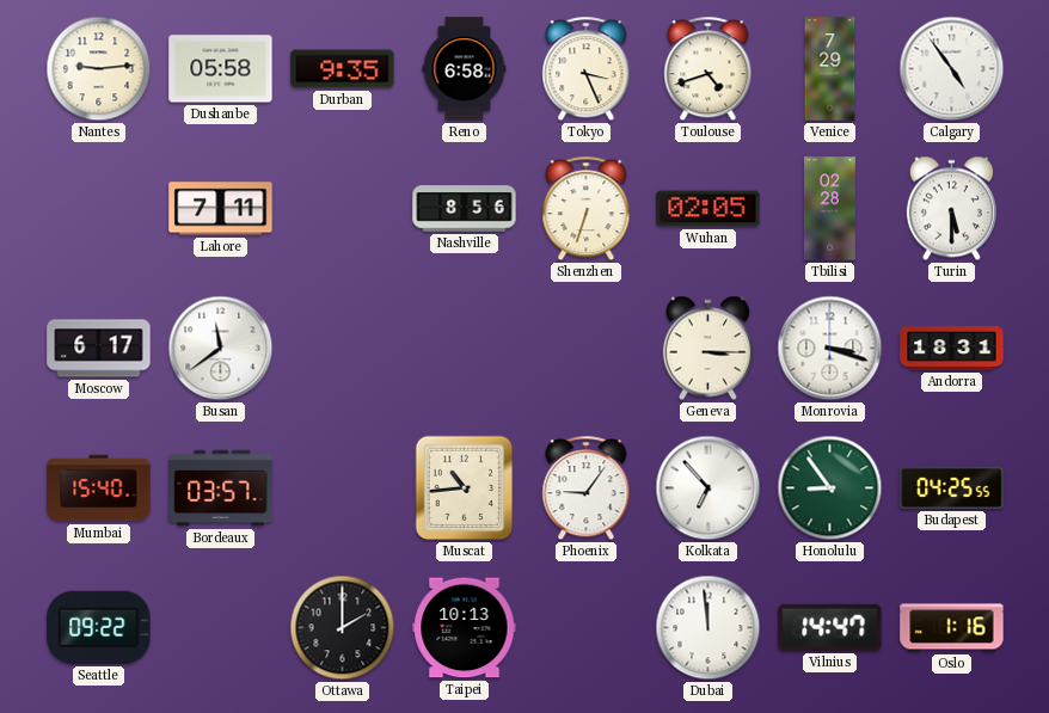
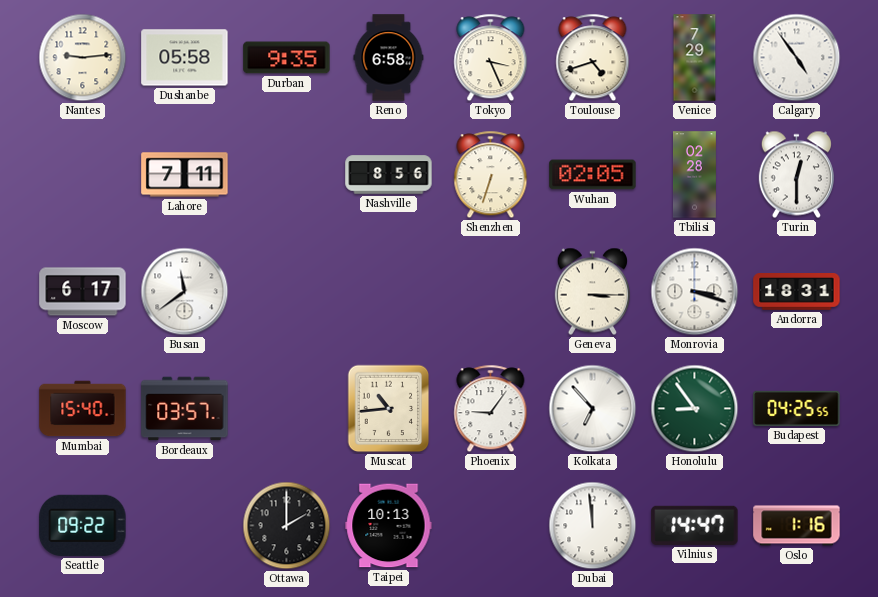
Turin: 5:30 -> 12:30 (796, 175)
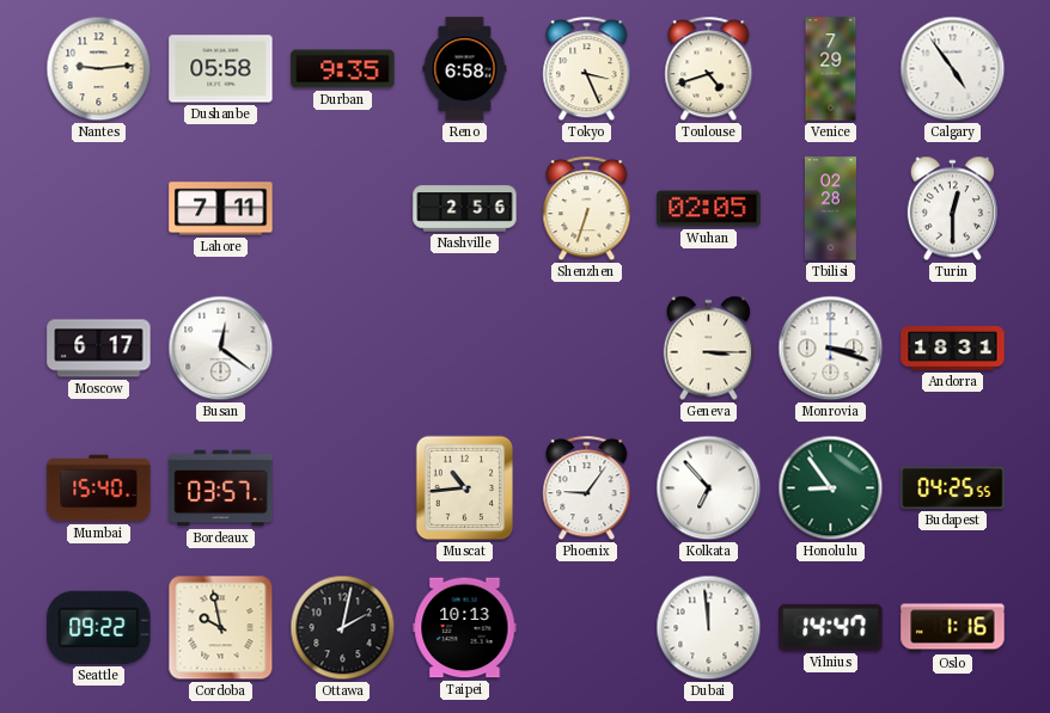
Nashville: 8:56 -> 2:56 (465, 209)
Busan: 11:39 -> 12:21 (221, 349)
Cordoba: none -> 9:58 (221, 628)
Ottawa: 2:00 -> 2:02 (343, 628)
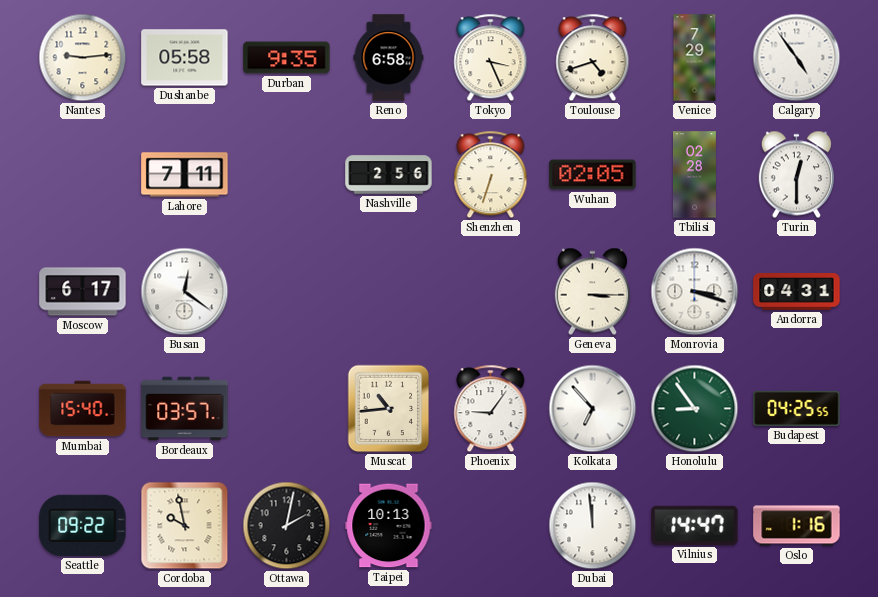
Andorra: 18:31 -> 04:31 (797, 292)
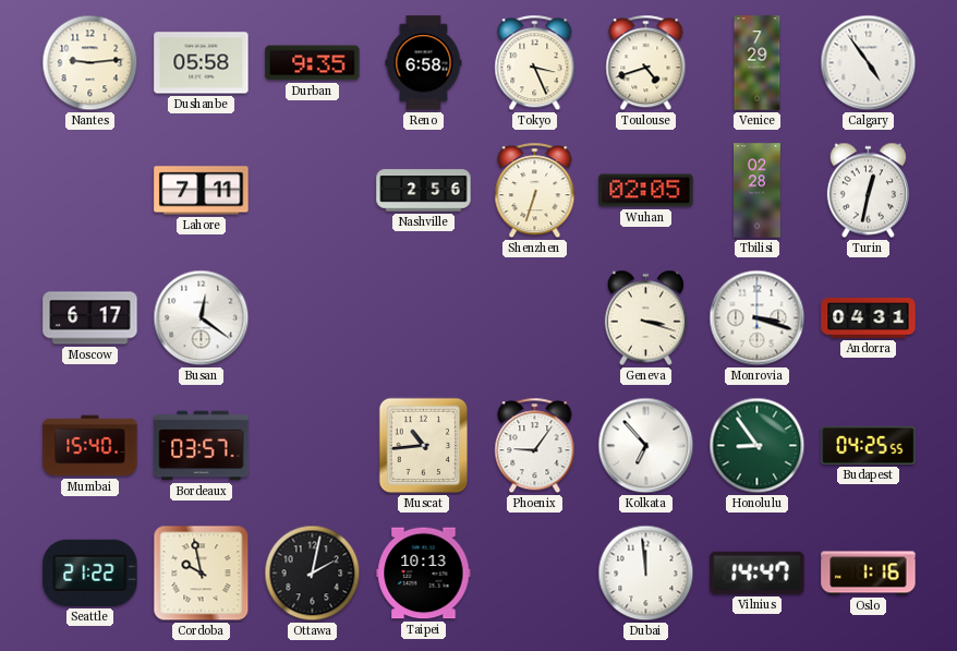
Turin: 12:30 -> 12:32 (868, 191)
Geneva: 3:15 -> 3:18 (645, 318)
Seattle: 09:22 -> 21:22 (90, 572)
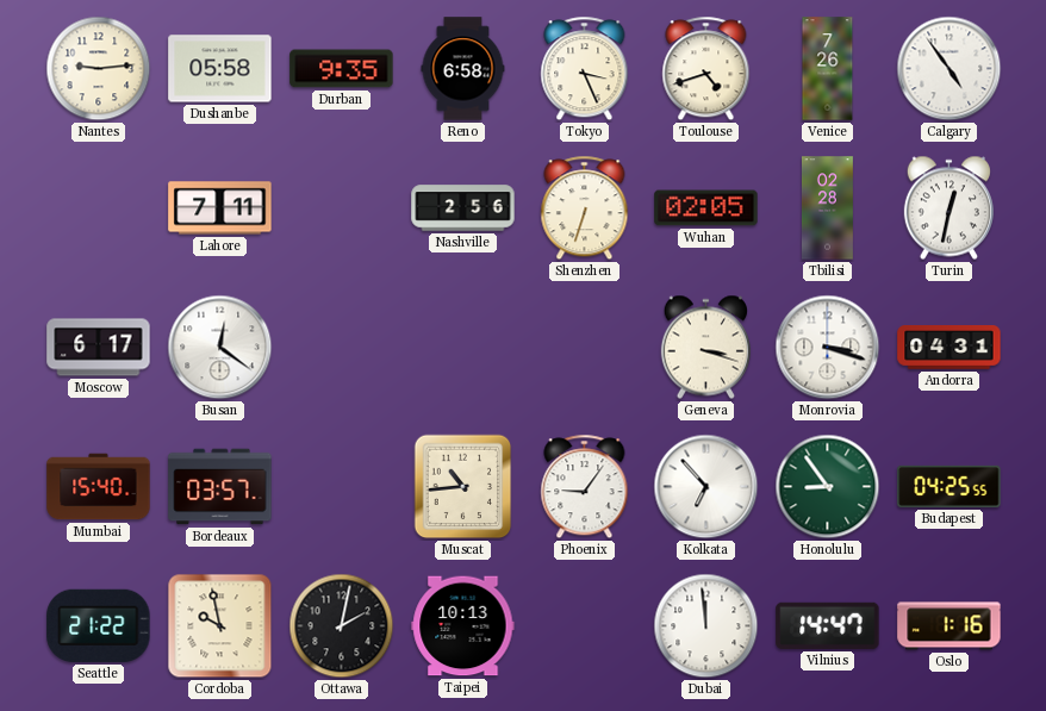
Venice: 7:29 -> 7:26 (828, 69)
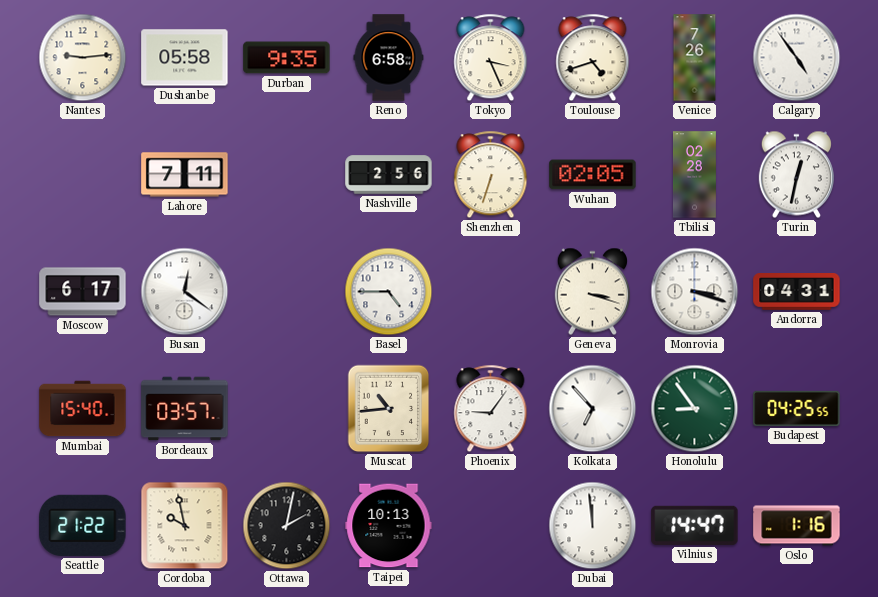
Basel: none -> 4:45 (389, 292)
